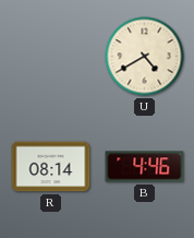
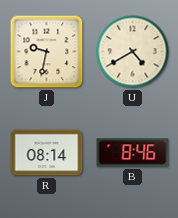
J: none -> 9:32 (47, 52)
B: 4:46 -> 8:46 (133, 153)
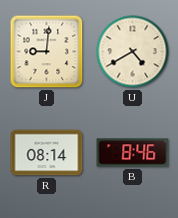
J: 9:32 -> 9:01 (47, 52)
